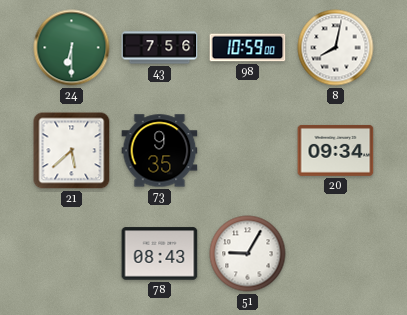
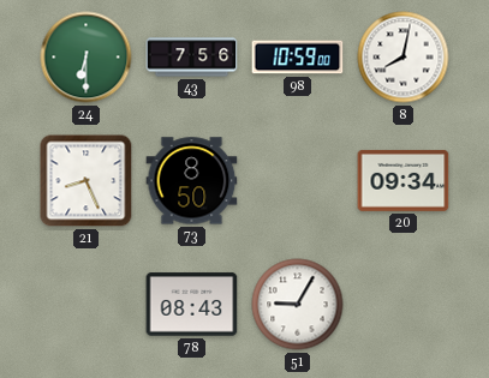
21: 5:38 -> 8:26 (87, 181)
73: 9:35 -> 8:50 (192, 181)
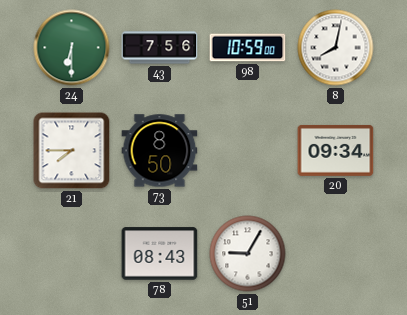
21: 8:26 -> 7:45 (72, 151)
